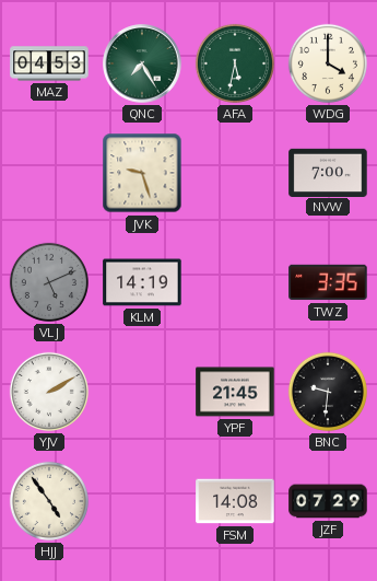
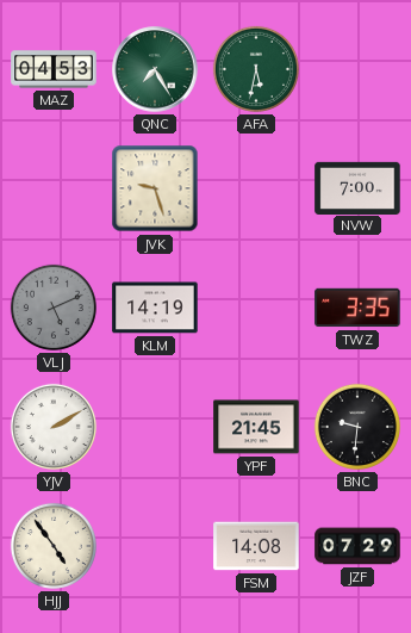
WDG: 4:00 -> none (328, 63)
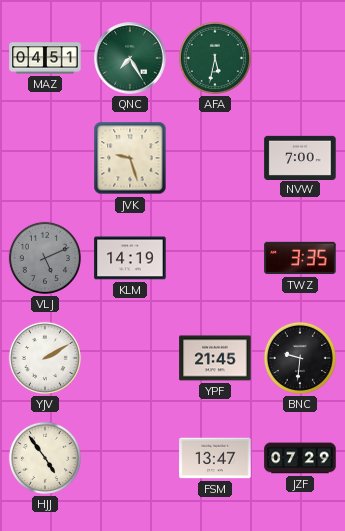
MAZ: 04:53 -> 04:51 (45, 58)
FSM: 14:08 -> 13:47 (215, 458)
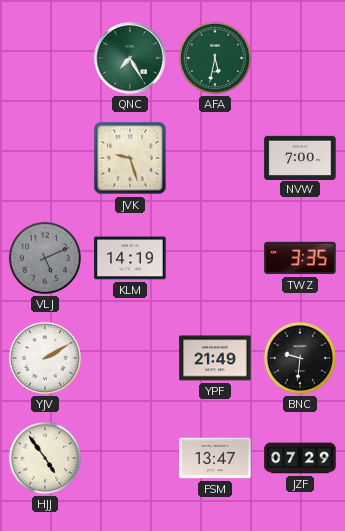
MAZ: 04:51 -> none (45, 58)
YPF: 21:45 -> 21:49 (215, 358)
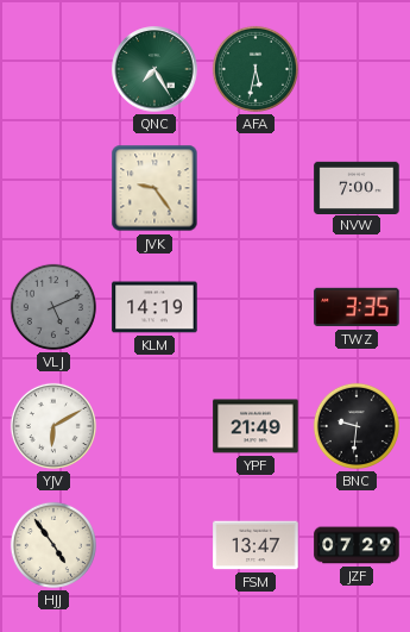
JVK: 9:27 -> 9:24 (154, 188)
YJV: 2:10 -> 6:10 (53, 426)
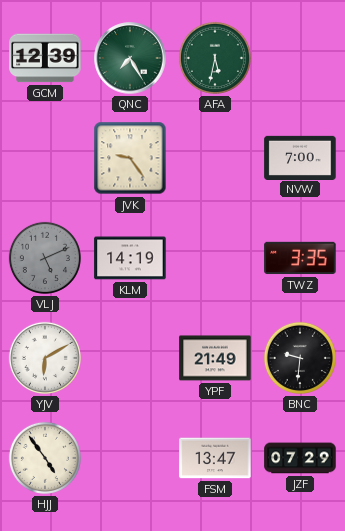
GCM: none -> 12:39 (45, 58)
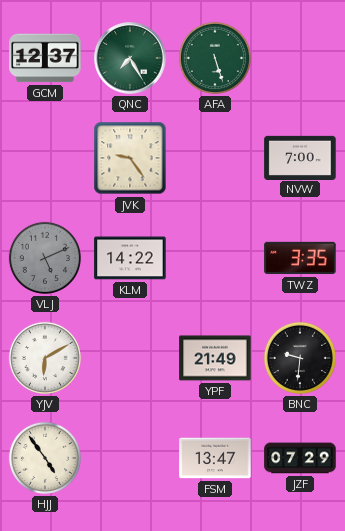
GCM: 12:39 -> 12:37 (45, 58)
AFA: 5:32 -> 5:27 (215, 58)
KLM: 14:19 -> 14:22 (130, 258)
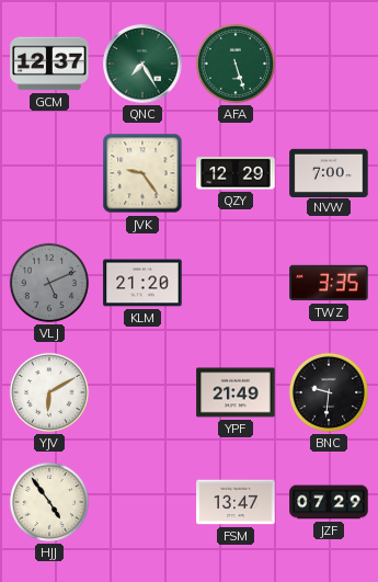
QZY: none -> 12:29 (236, 173)
KLM: 14:22 -> 21:20 (142, 283)
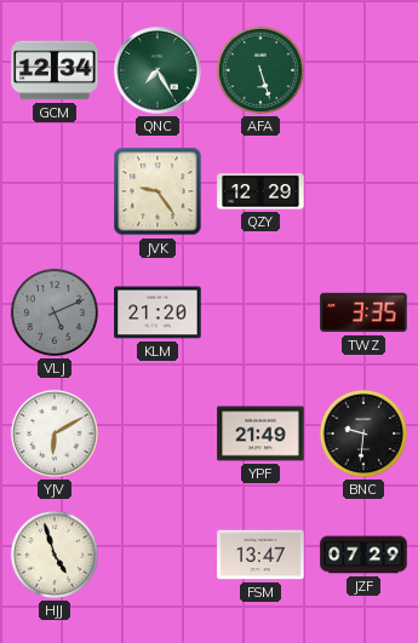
GCM: 12:37 -> 12:34 (55, 70)
NVW: 7:00 -> none (329, 172)
HJJ: 4:54 -> 4:57 (55, 555)
